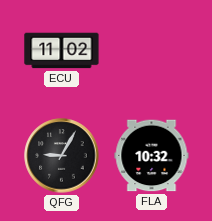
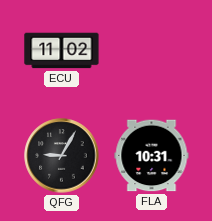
FLA: 10:32 -> 10:31 (152, 156)
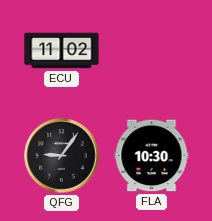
QFG: 9:05 -> 9:06 (62, 156)
FLA: 10:31 -> 10:30 (152, 156)
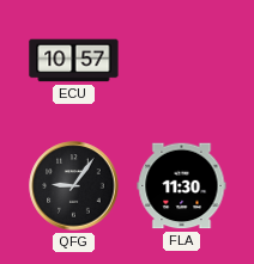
ECU: 11:02 -> 10:57 (74, 61)
FLA: 10:30 -> 11:30 (182, 186)
